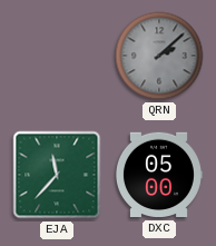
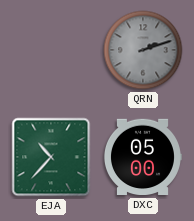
QRN: 2:08 -> 2:12 (143, 50)
EJA: 11:37 -> 10:37 (51, 157)
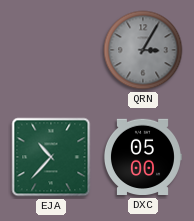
QRN: 2:12 -> 3:05 (143, 50)
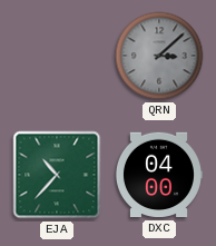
QRN: 3:05 -> 3:08 (159, 56)
DXC: 05:00 -> 04:00 (158, 175)
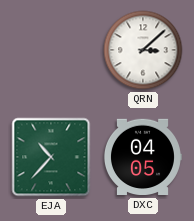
QRN dial: grey -> white (143, 50)
DXC: 04:00 -> 04:05 (142, 157)
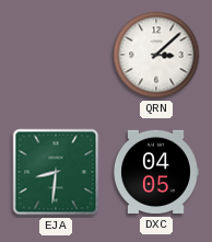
EJA: 10:37 -> 8:31 (56, 172)
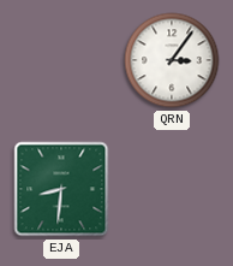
QRN: 3:08 -> 3:06 (172, 60)
DXC: 04:05 -> none (155, 172)
